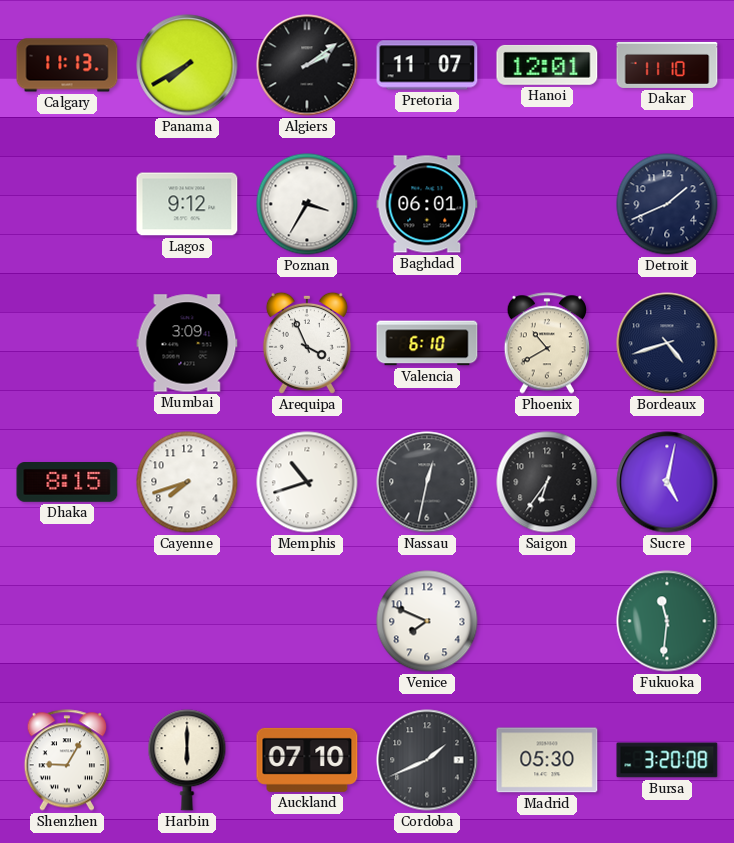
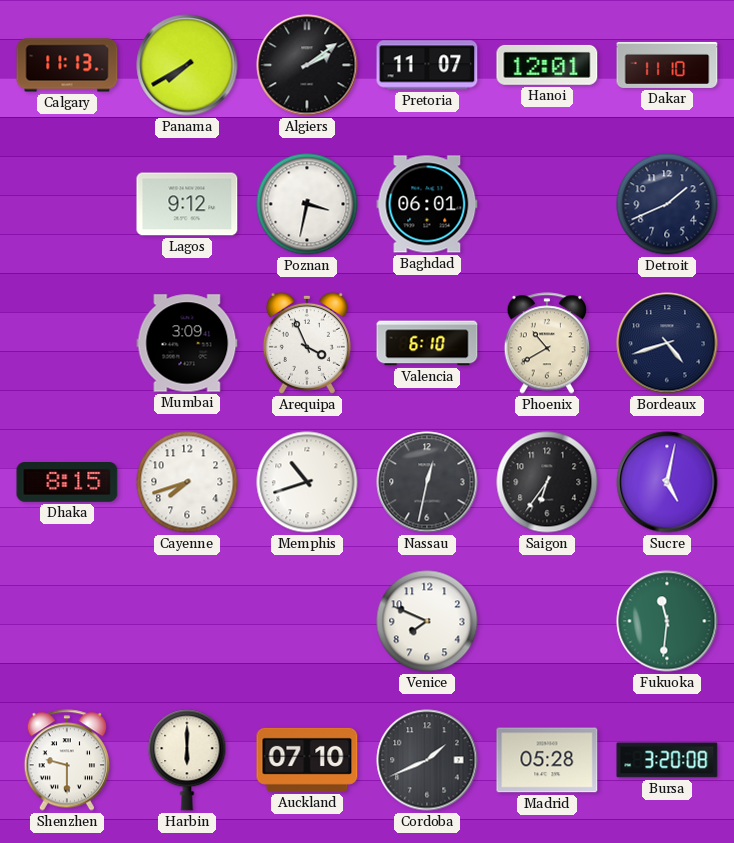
Poznan: 3:35 -> 3:32 (307, 204)
Shenzhen: 9:05 -> 9:30 (66, 760)
Madrid: 05:30 -> 05:28 (547, 760)
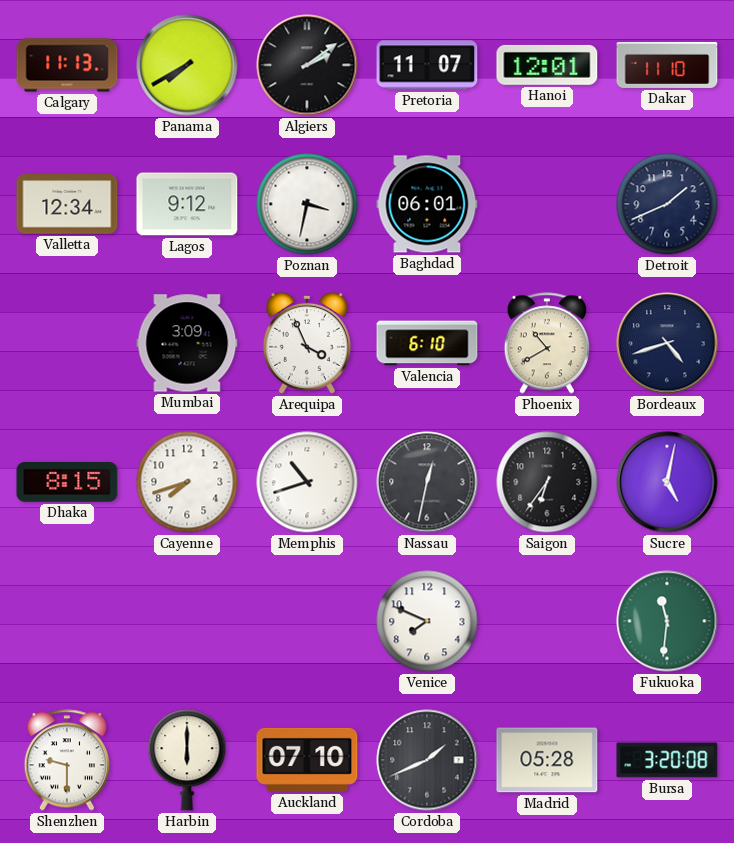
Valletta: none -> 12:34 (67, 204)
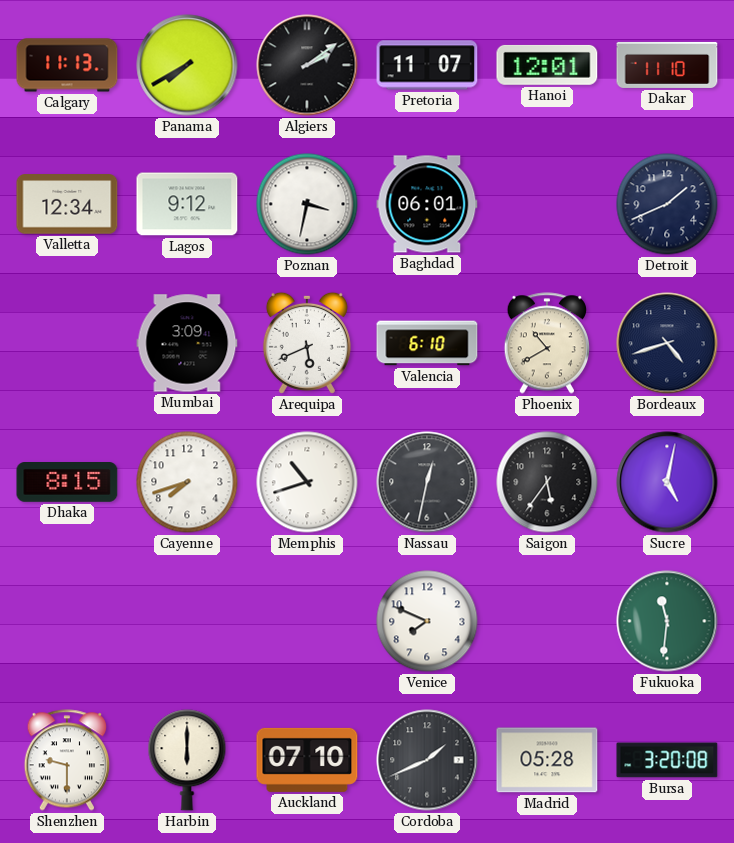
Arequipa: 3:56 -> 5:41 (307, 343)
Saigon: 6:36 -> 5:36 (547, 482)
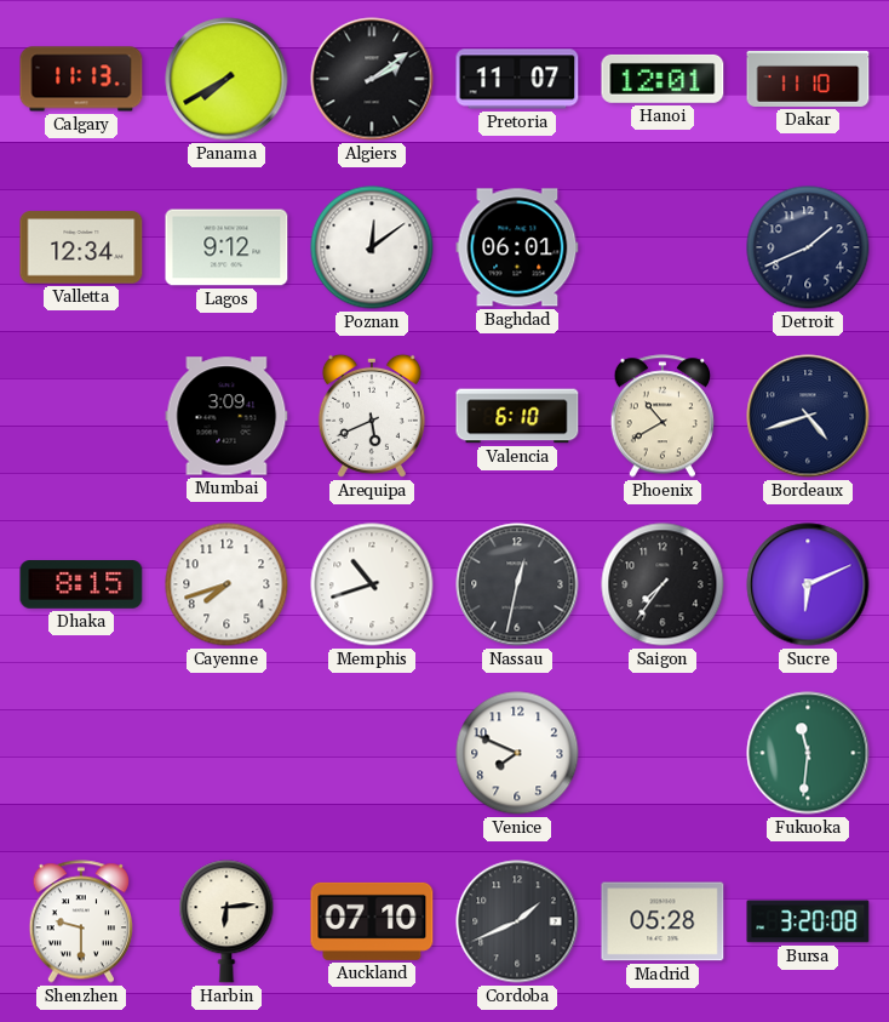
Poznan: 3:32 -> 12:09 (372, 247)
Saigon: 5:36 -> 7:36 (663, 584)
Sucre: 5:02 -> 6:11 (808, 584)
Harbin: 6:00 -> 6:14 (226, 921)
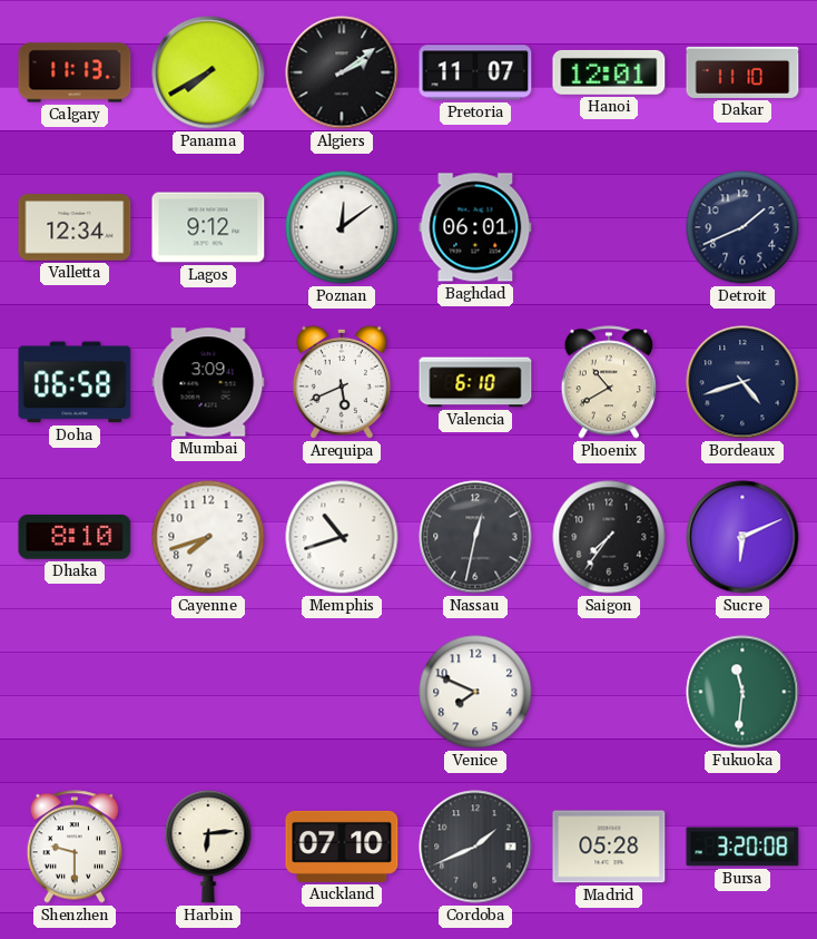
Doha: none -> 06:58 (75, 382)
Dhaka: 8:15 -> 8:10 (75, 538)
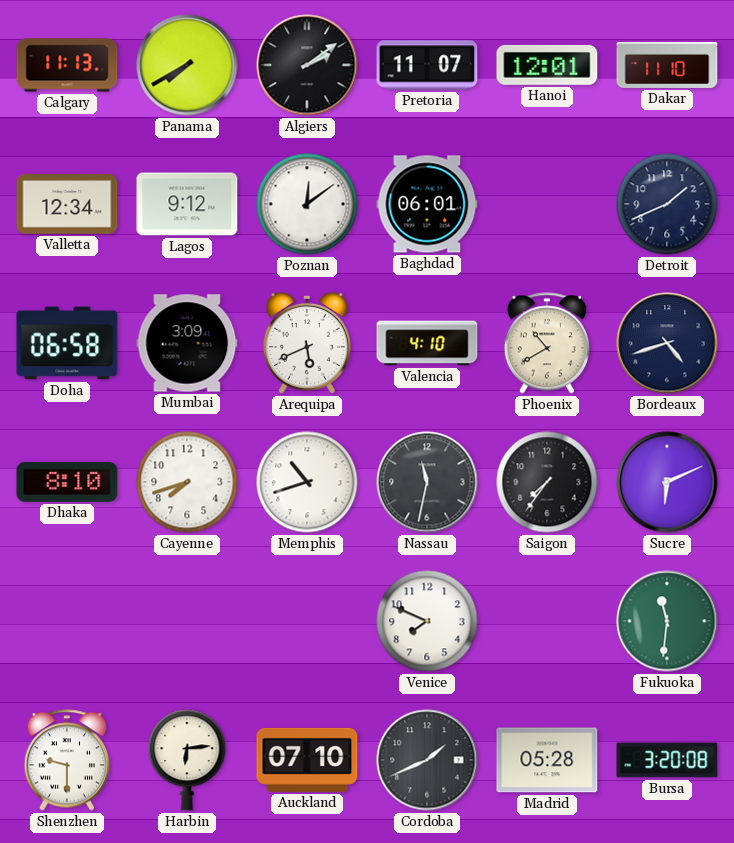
Valencia: 6:10 -> 4:10 (427, 343)
Nassau: 12:32 -> 11:32 (427, 482)
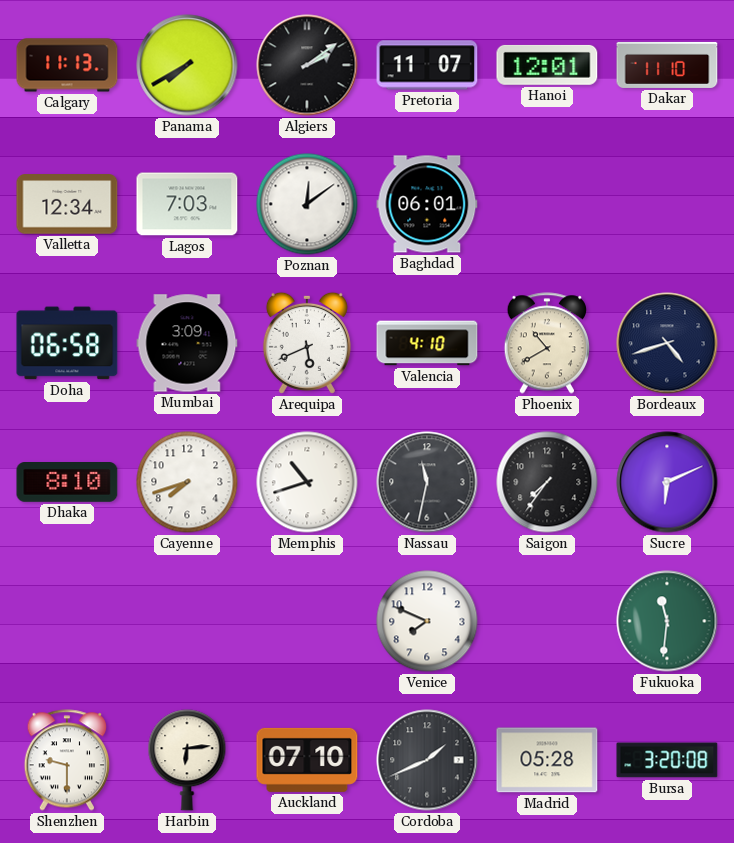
Lagos: 9:12 -> 7:03 (187, 204)
Detroit: 1:41 -> none (667, 204)
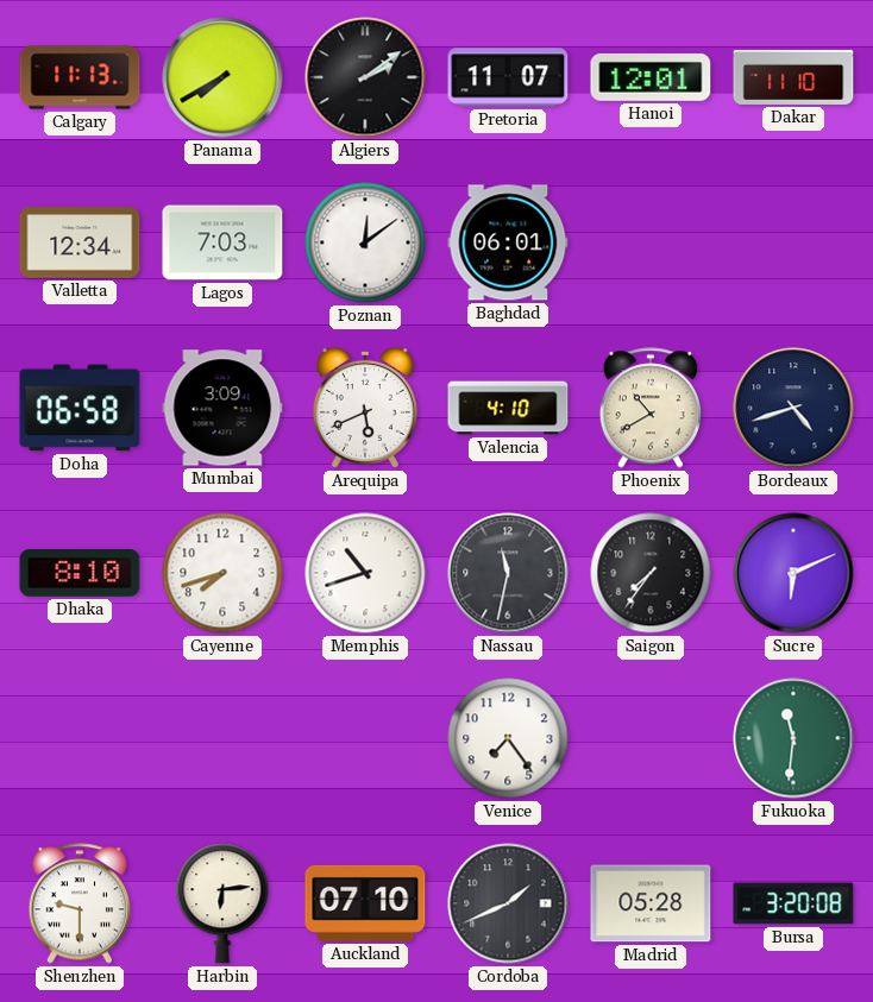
Venice: 7:49 -> 7:24 (508, 738)
